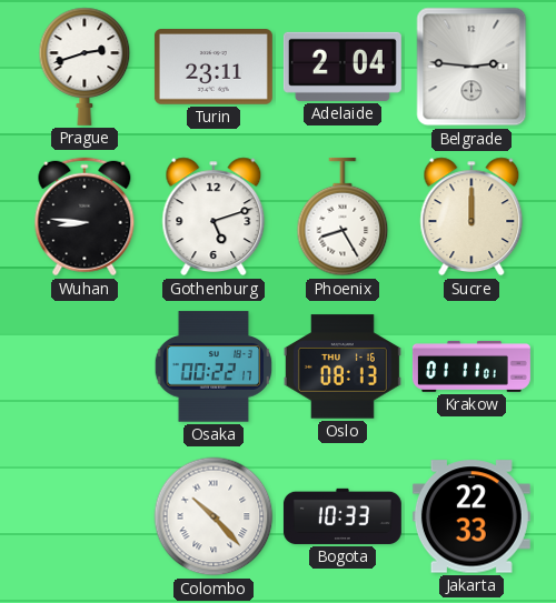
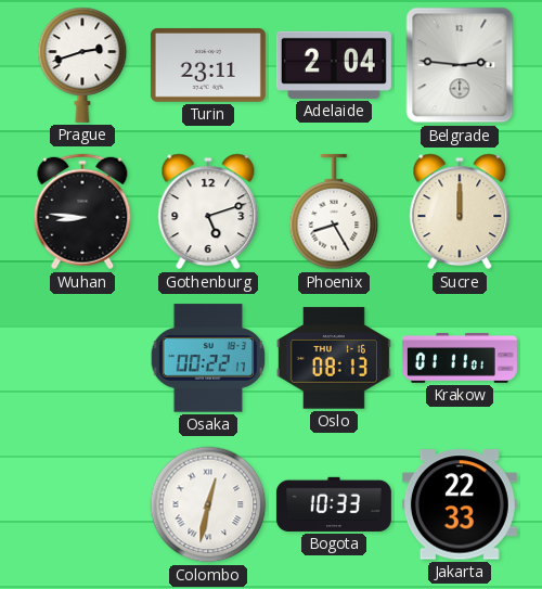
Colombo: 10:23 -> 12:32 (208, 504)
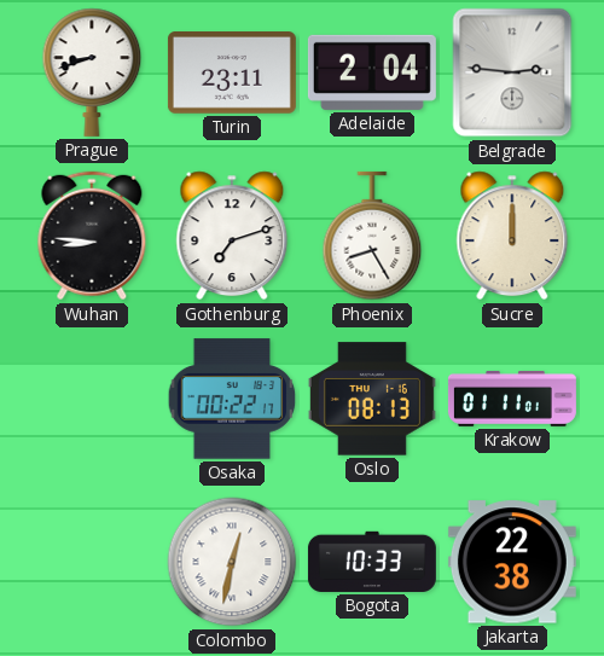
Prague: 2:42 -> 8:42 (92, 72)
Gothenburg: 5:12 -> 7:12 (232, 236)
Jakarta: 22:33 -> 22:38 (512, 562)
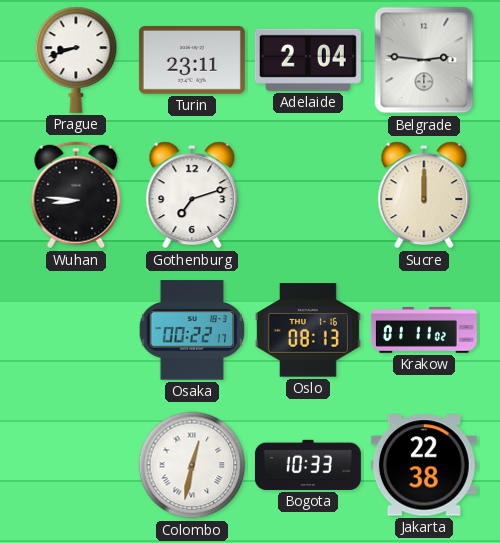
Phoenix: 8:25 -> none (372, 236)
Krakow: 01:11:01 -> 01:11:02 (424, 330)
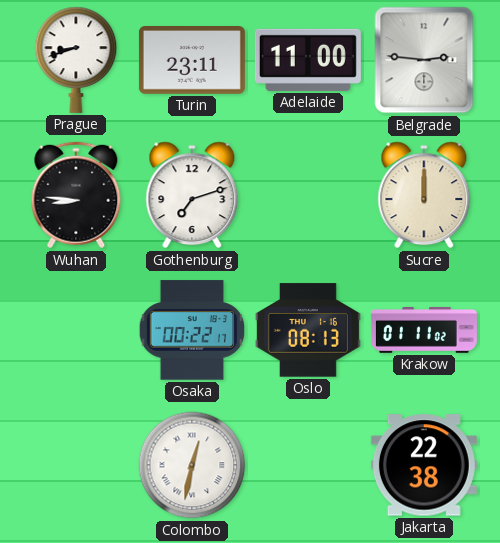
Adelaide: 2:04 -> 11:00 (308, 60)
Bogota: 10:33 -> none (308, 465)
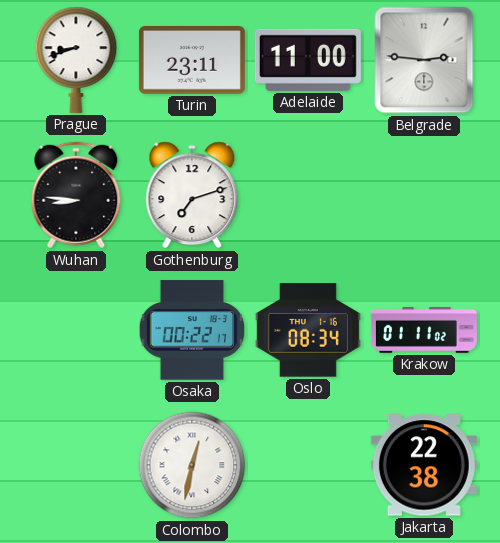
Sucre: 12:00 -> none (424, 195)
Oslo: 08:13 -> 08:34 (308, 330)
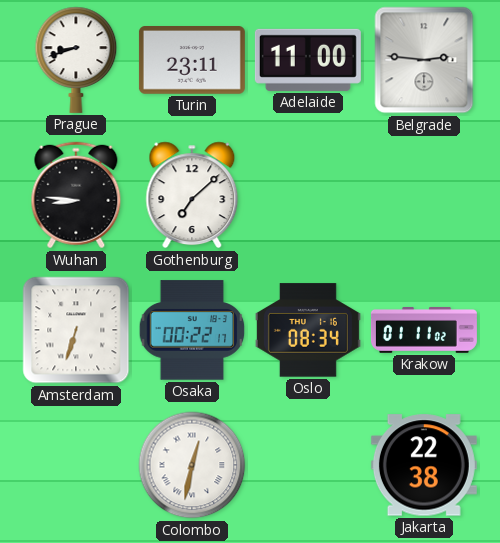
Gothenburg: 7:12 -> 7:08 (192, 195)
Amsterdam: none -> 6:33 (76, 330)
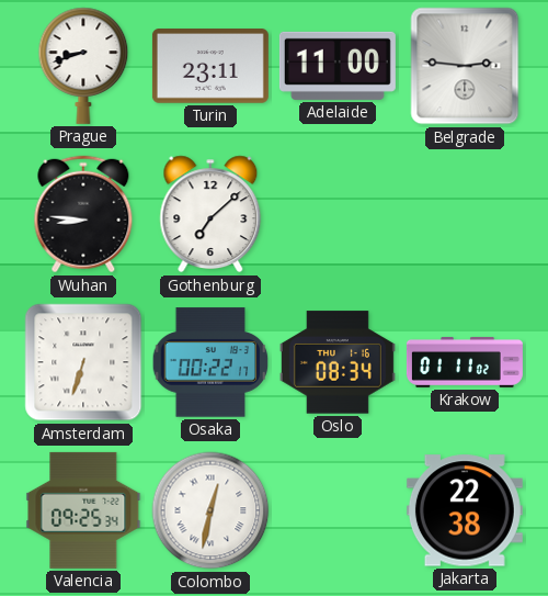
Valencia: none -> 09:25 (83, 510)
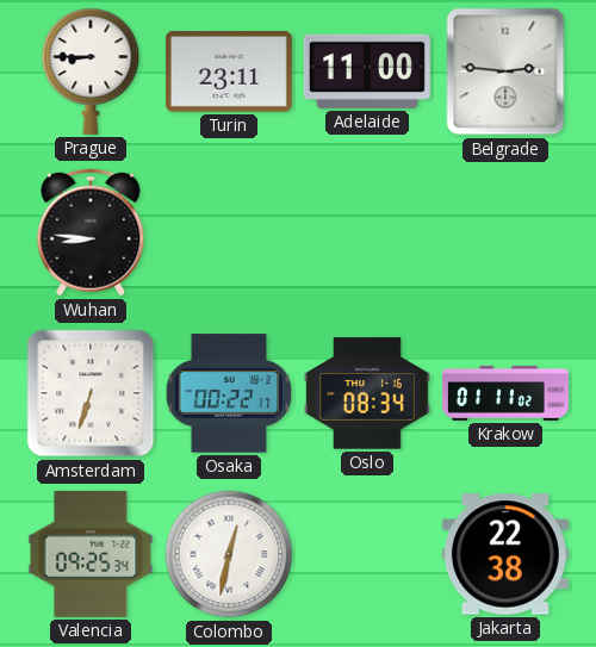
Prague: 8:42 -> 8:45 (91, 71)
Gothenburg: 7:08 -> none (210, 214)
